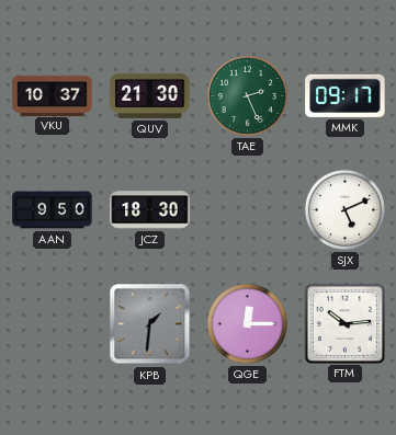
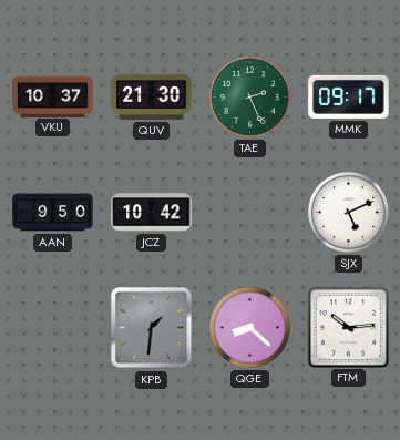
JCZ: 18:30 -> 10:42 (152, 213)
QGE: 12:15 -> 8:22 (249, 327)
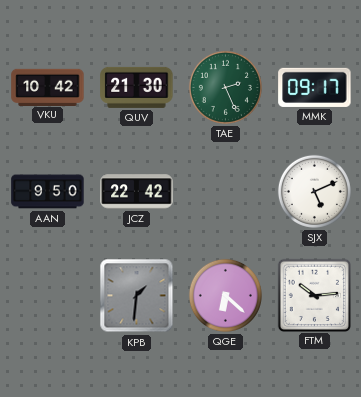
VKU: 10:37 -> 10:42 (48, 87)
JCZ: 10:42 -> 22:42 (137, 192)
QGE: 8:22 -> 6:22 (225, 295)
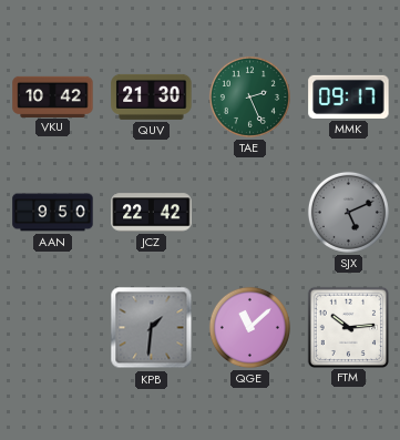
SJX dial: white -> grey (348, 212)
QGE: 6:22 -> 11:08 (249, 327)
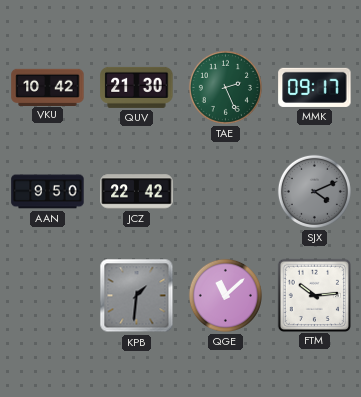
SJX: 5:11 -> 4:11 (314, 191)
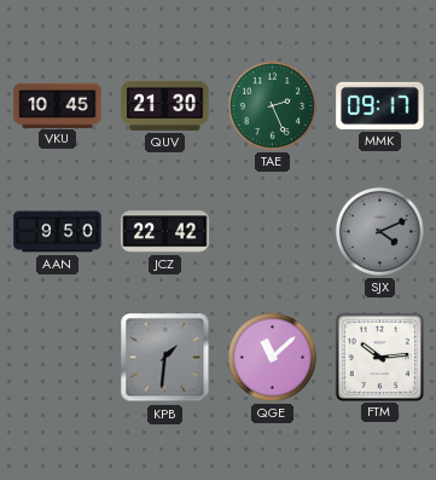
VKU: 10:42 -> 10:45 (58, 105)
